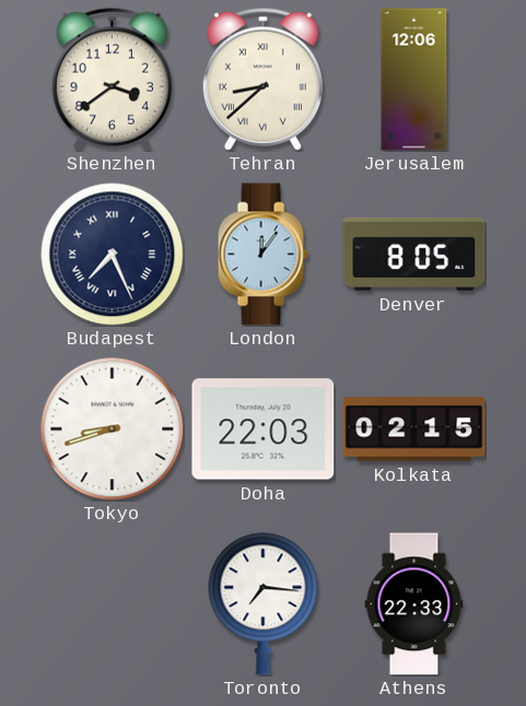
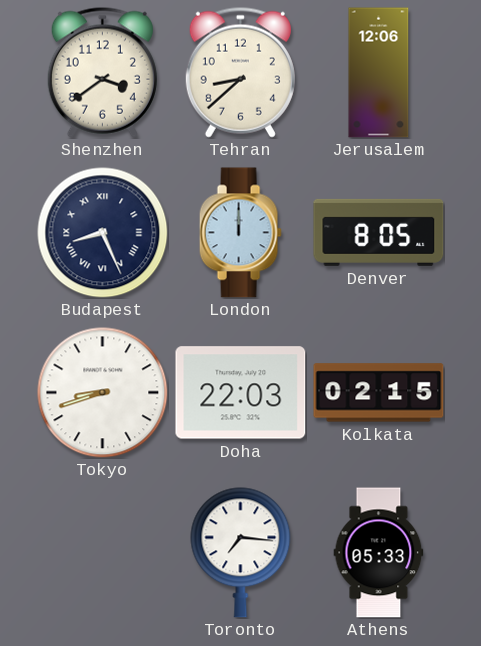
Tehran numerals: Roman -> Arabic (240, 72)
Budapest: 7:26 -> 8:26 (103, 233)
London: 12:06 -> 12:00 (240, 233)
Athens: 22:33 -> 05:33 (379, 553)
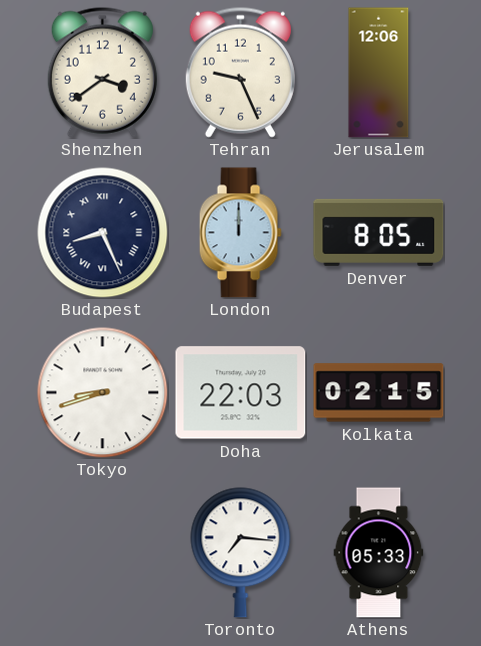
Tehran: 8:38 -> 9:26 (240, 72)
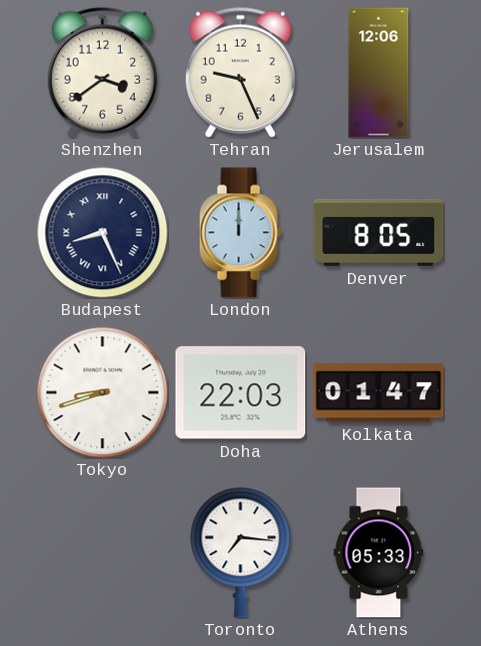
Kolkata: 02:15 -> 01:47 (379, 393)
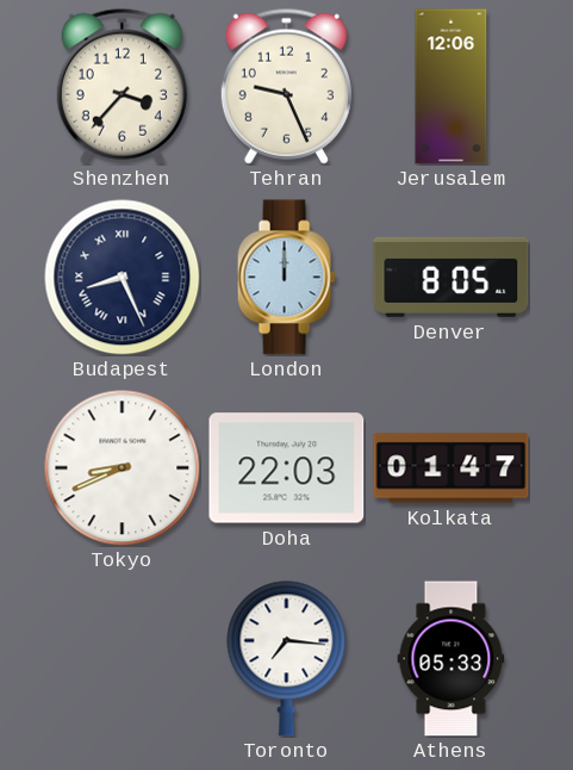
Shenzhen: 3:39 -> 3:37 (122, 86)
Tokyo: 8:42 -> 8:41 (123, 468)
